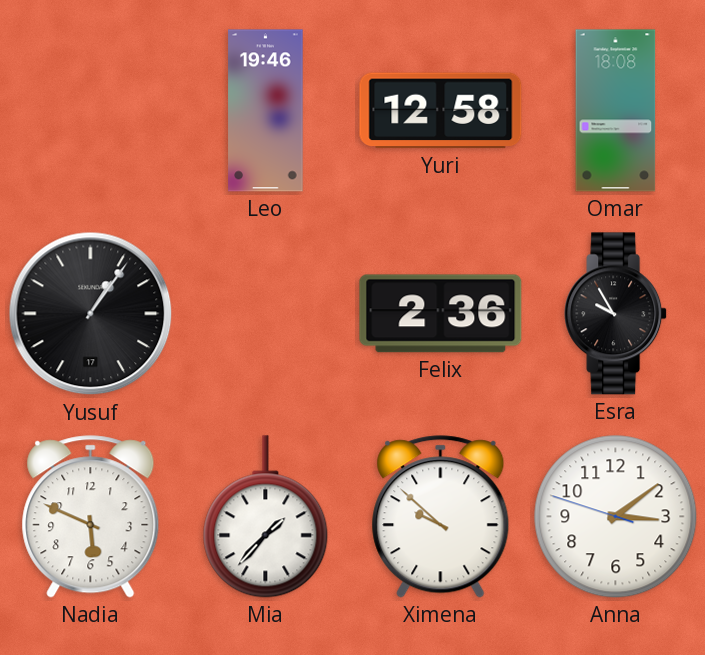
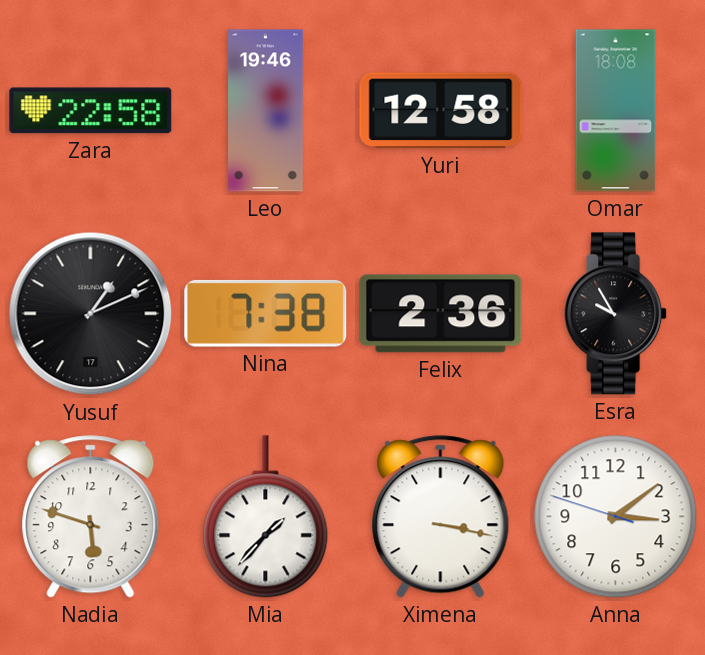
Zara: none -> 22:58 (91, 111)
Yusuf: 1:06 -> 1:11 (91, 314)
Nina: none -> 7:38 (266, 313)
Nadia: 5:49 -> 5:48 (91, 517)
Ximena: 9:52 -> 3:17 (441, 517)
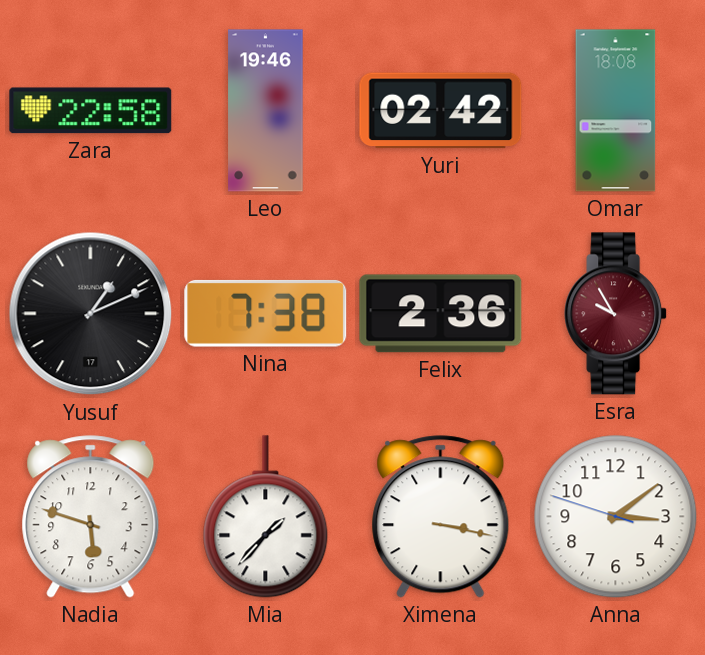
Yuri: 12:58 -> 02:42 (441, 111)
Esra dial: black -> burgundy (616, 314)
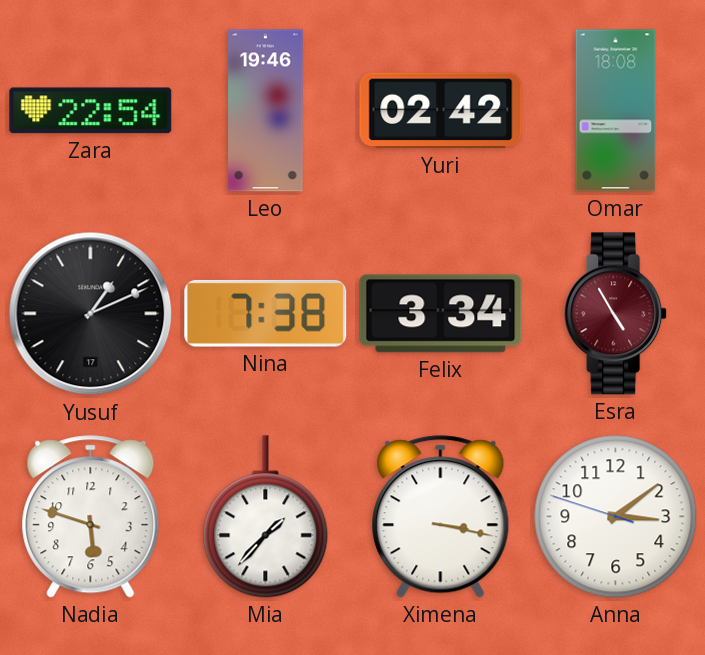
Zara: 22:58 -> 22:54 (91, 111)
Felix: 2:36 -> 3:34 (441, 314)
Esra: 9:55 -> 4:55 (616, 314)
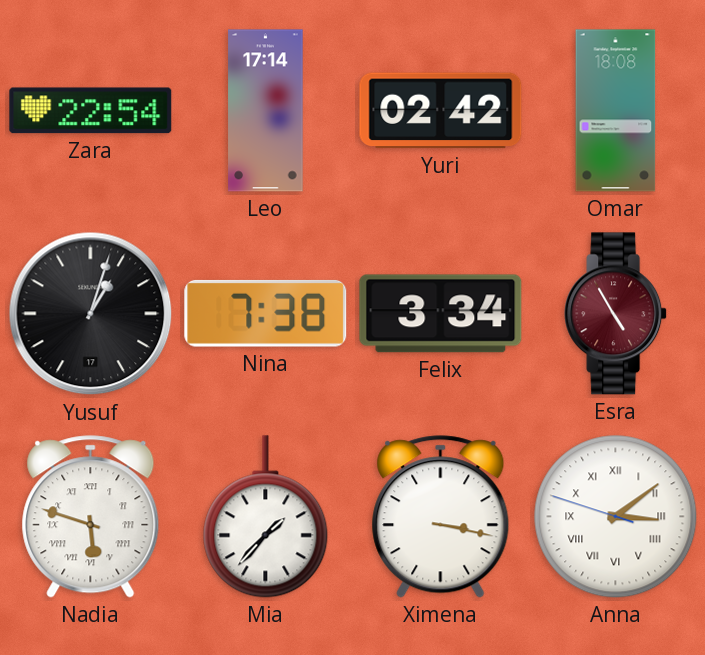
Leo: 19:46 -> 17:14 (266, 111)
Yusuf: 1:11 -> 1:03 (91, 314)
Nadia numerals: Arabic -> Roman (91, 517)
Anna numerals: Arabic -> Roman (616, 517)
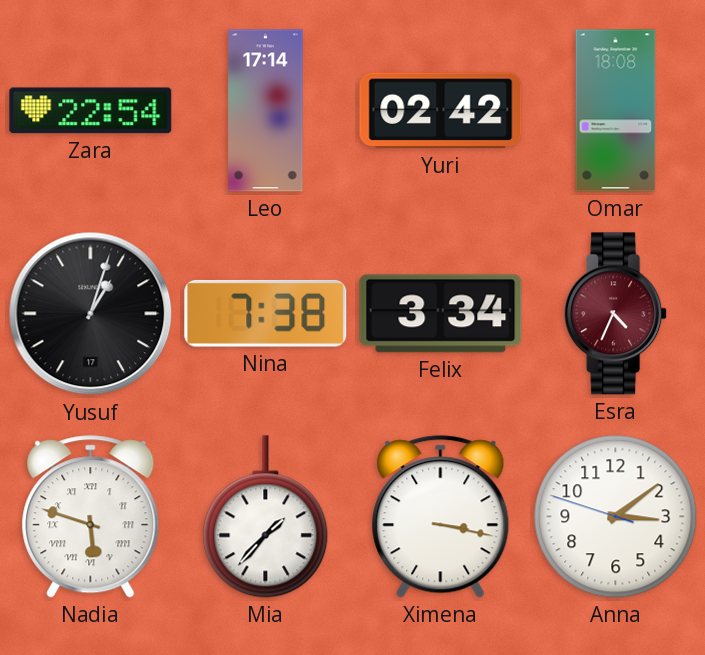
Esra: 4:55 -> 4:34 (616, 314)
Anna numerals: Roman -> Arabic (616, 517)
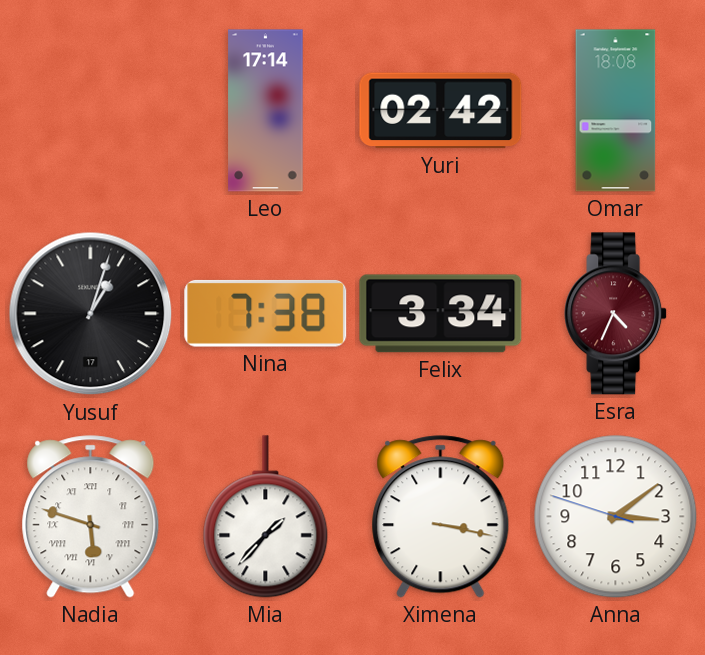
Zara: 22:54 -> none (91, 111)
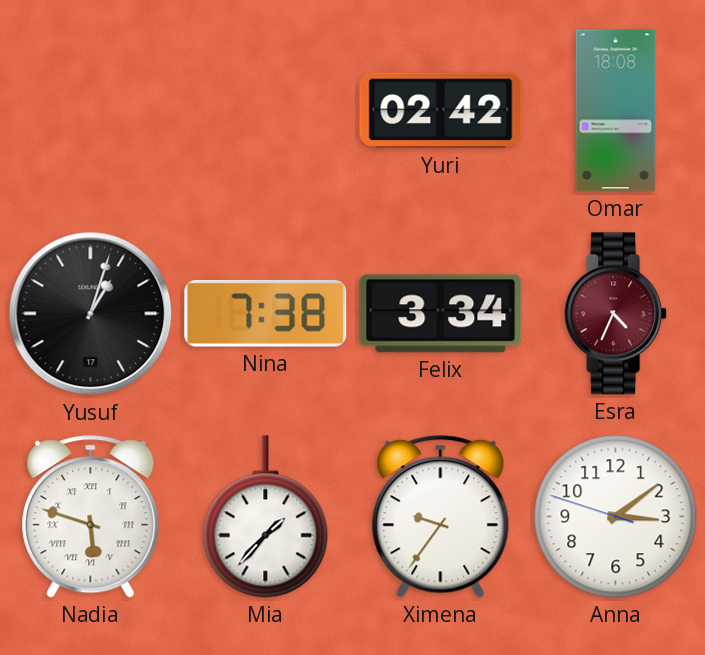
Leo: 17:14 -> none (266, 111)
Ximena: 3:17 -> 9:36 (441, 517)
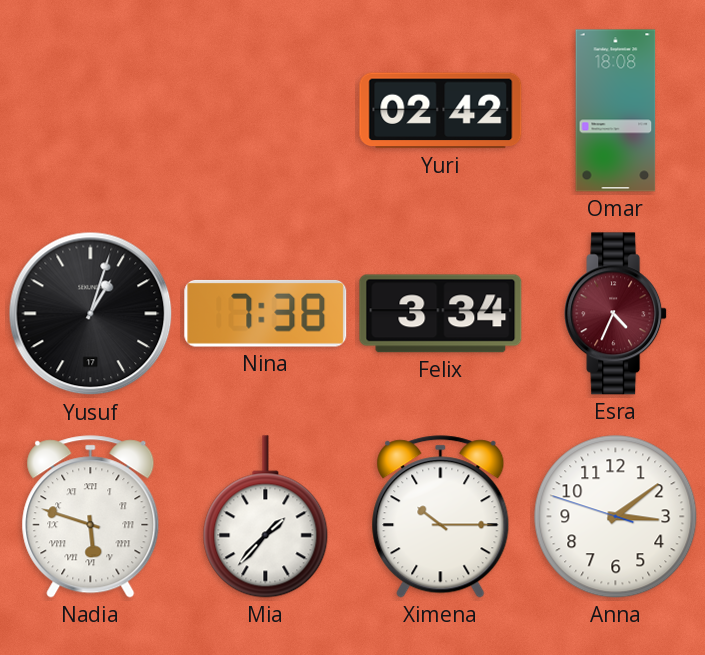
Ximena: 9:36 -> 10:15 (441, 517)
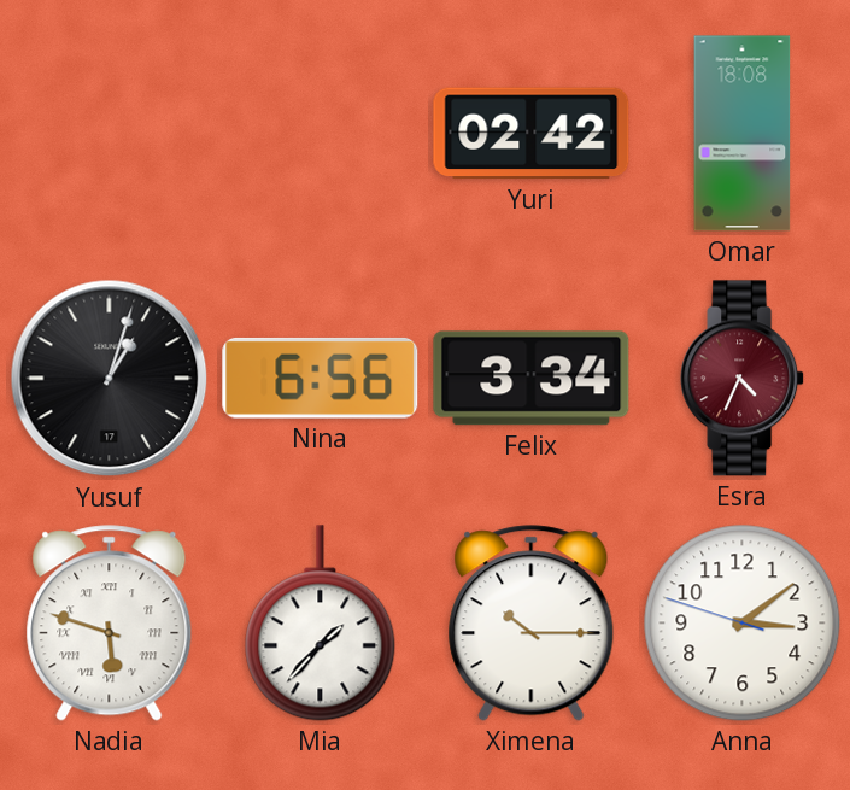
Nina: 7:38 -> 6:56 (321, 378)
